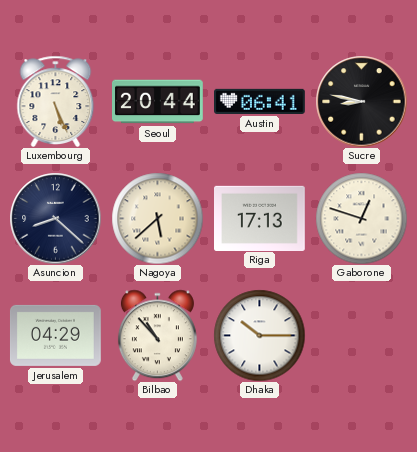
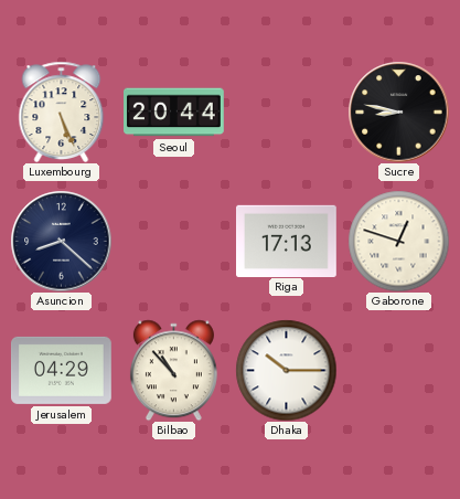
Austin: 06:41 -> none (260, 101)
Nagoya: 5:38 -> none (157, 218)
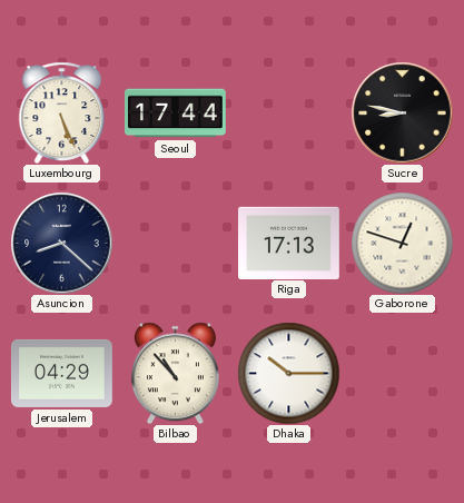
Seoul: 20:44 -> 17:44 (176, 114)
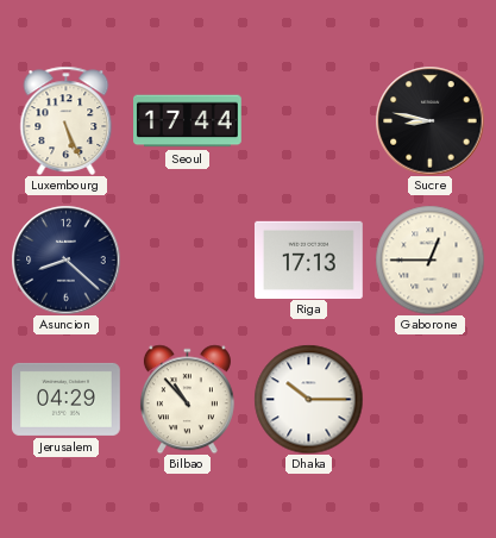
Gaborone: 12:48 -> 12:45 (429, 259)
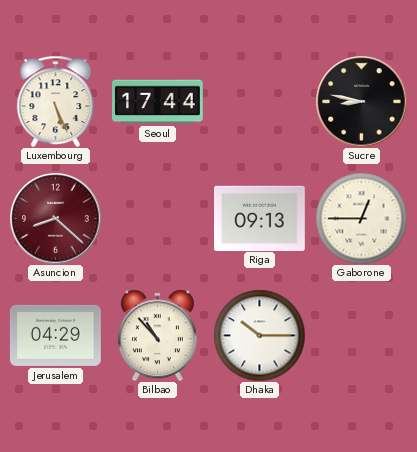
Asuncion dial: navy -> burgundy (55, 218)
Riga: 17:13 -> 09:13 (260, 218)
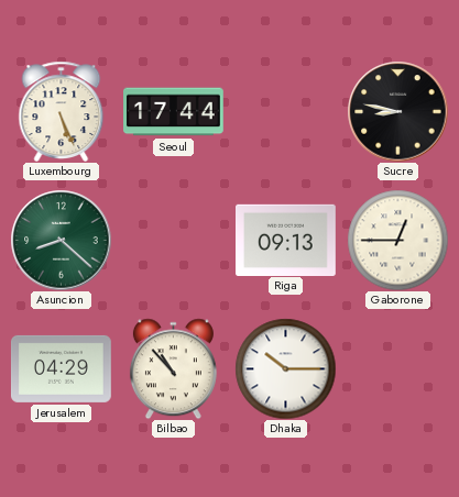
Asuncion dial: burgundy -> green (61, 240)
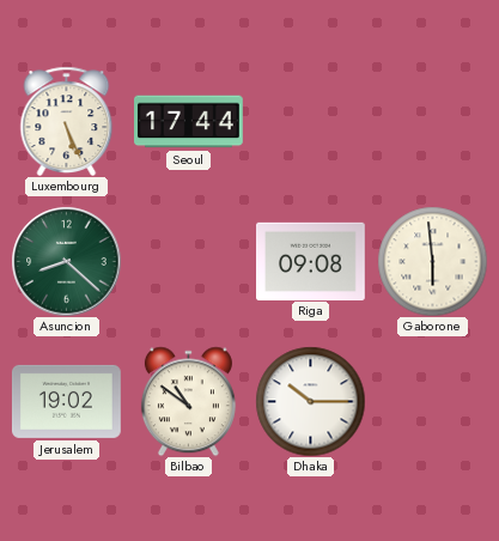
Sucre: 8:47 -> none (397, 111)
Riga: 09:13 -> 09:08 (311, 261)
Gaborone: 12:45 -> 5:59 (432, 261)
Jerusalem: 04:29 -> 19:02 (66, 401)
Bilbao: 10:53 -> 10:51 (188, 401)
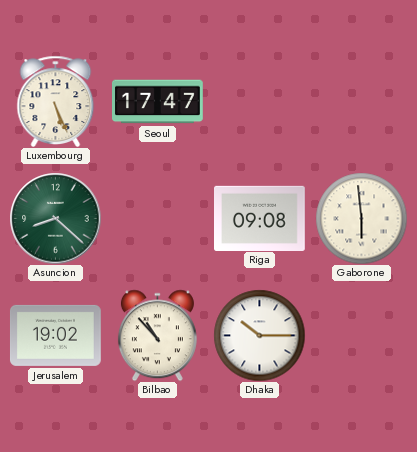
Seoul: 17:44 -> 17:47 (158, 102)
Bilbao: 10:51 -> 10:53 (157, 335)
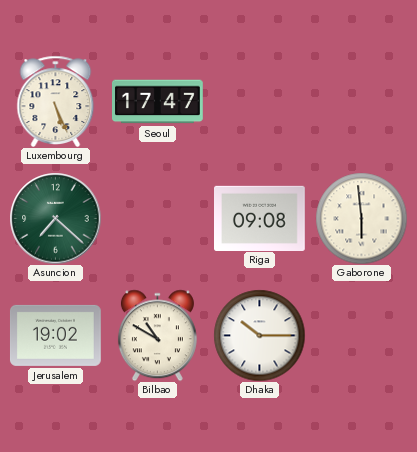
Asuncion: 8:22 -> 7:22 (55, 218)
Bilbao: 10:53 -> 10:50 (157, 335)
